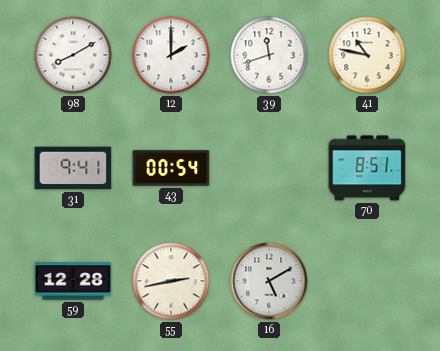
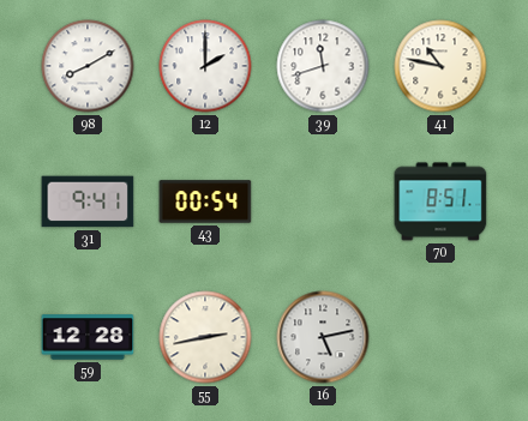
16: 5:10 -> 5:13 (323, 337)
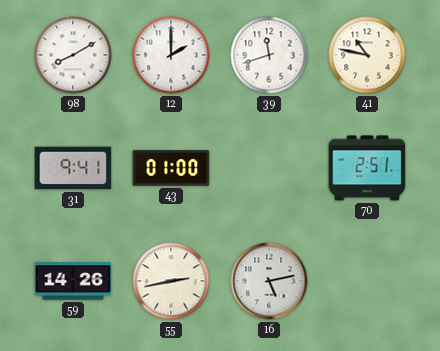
43: 00:54 -> 01:00 (171, 168)
70: 8:51 -> 2:51 (367, 168)
59: 12:28 -> 14:26 (73, 281)
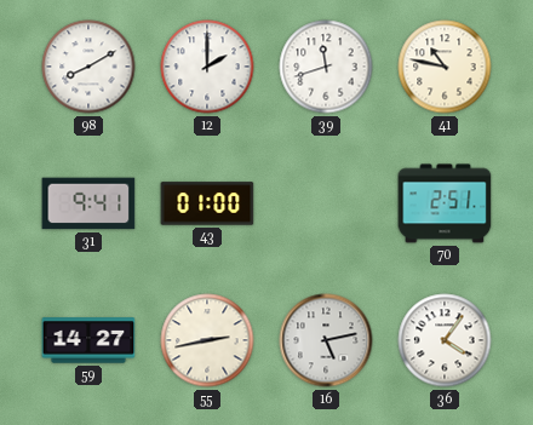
59: 14:26 -> 14:27 (88, 340)
36: none -> 4:06 (445, 340)
